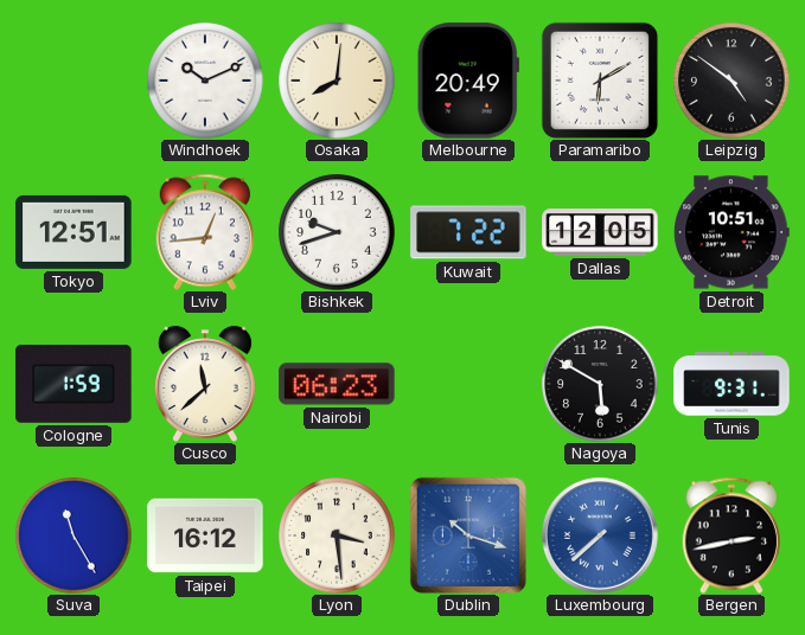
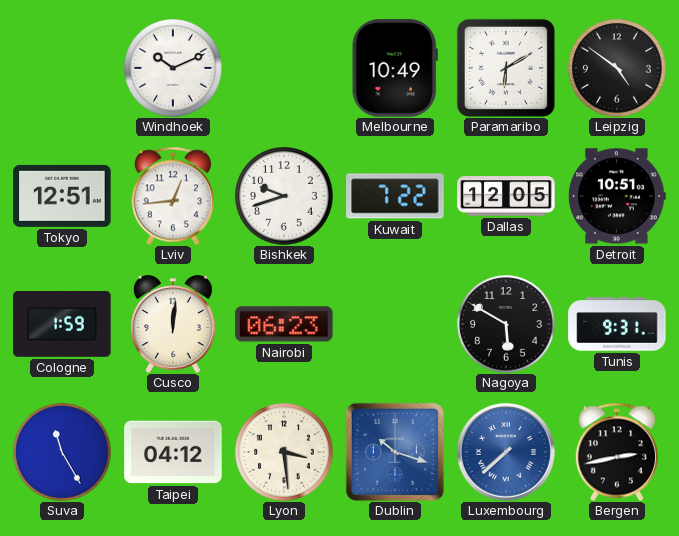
Osaka: 8:01 -> none (337, 81)
Melbourne: 20:49 -> 10:49 (395, 68)
Cusco: 11:38 -> 12:01 (173, 324)
Taipei: 16:12 -> 04:12 (173, 452)
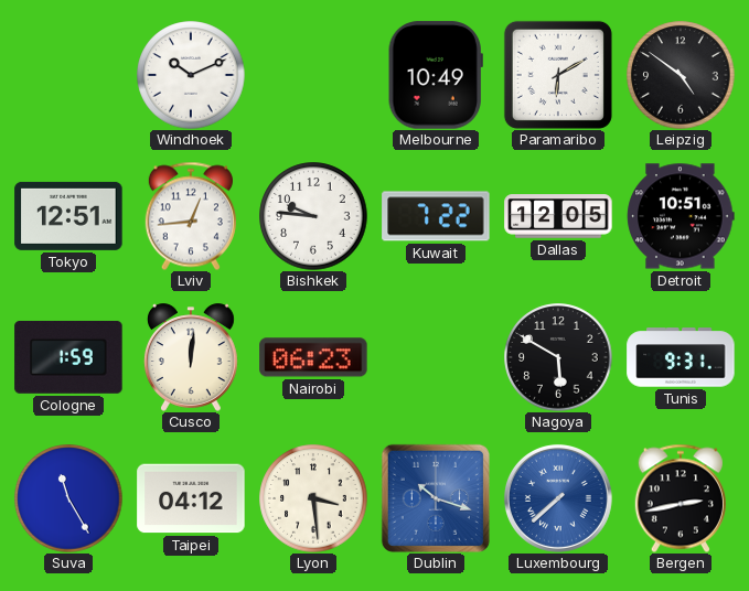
Bishkek: 9:42 -> 9:46 (313, 216)
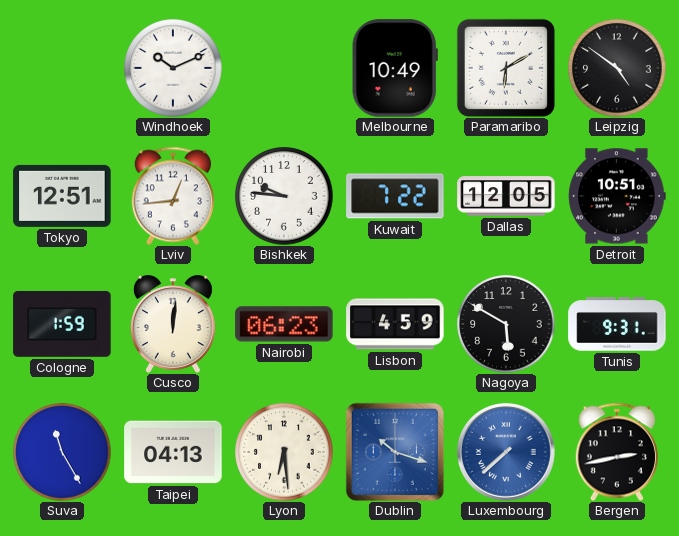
Lisbon: none -> 4:59 (395, 324)
Taipei: 04:12 -> 04:13 (173, 452)
Lyon: 3:29 -> 6:29 (284, 452)
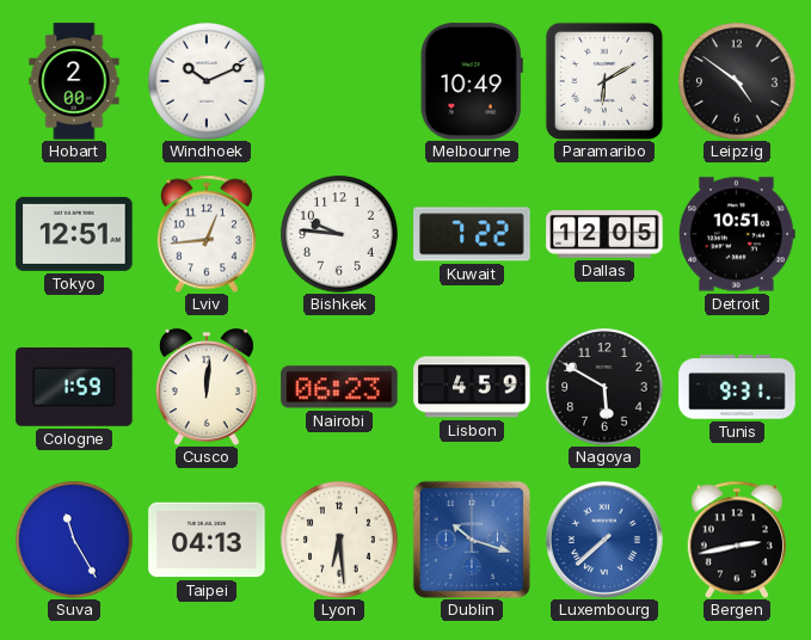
Hobart: none -> 2:00 (74, 81)
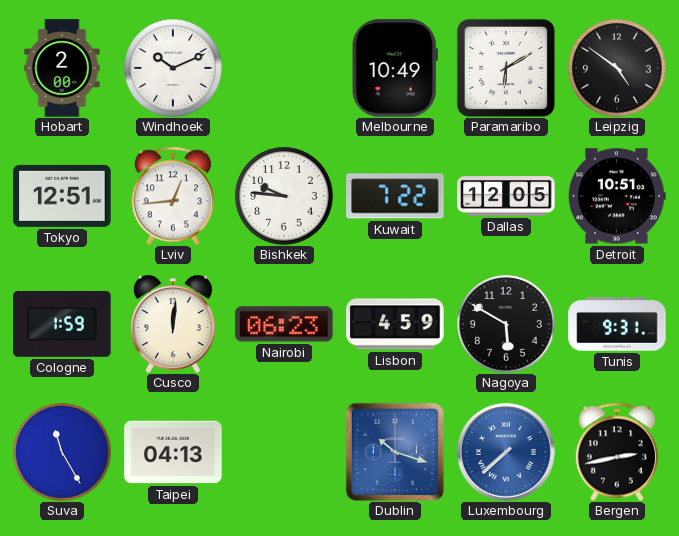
Lyon: 6:29 -> none (339, 540)
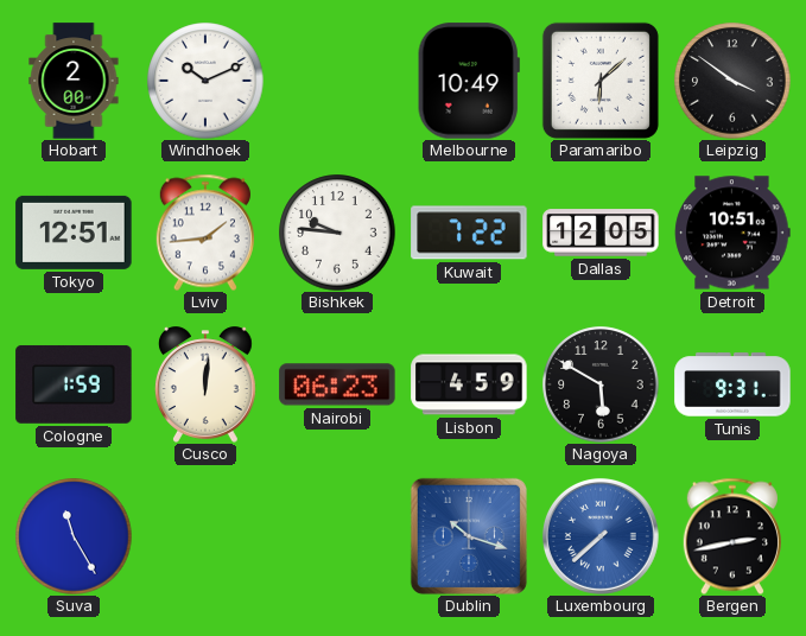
Paramaribo: 6:10 -> 6:08 (601, 81)
Leipzig: 4:51 -> 3:51 (732, 81)
Lviv: 12:44 -> 1:44 (205, 233)
Taipei: 04:13 -> none (173, 452)
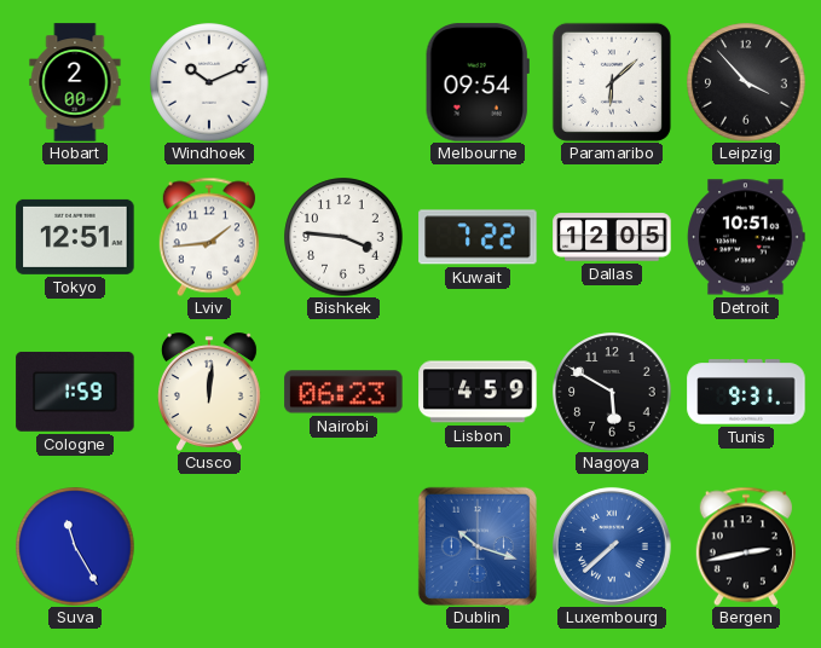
Melbourne: 10:49 -> 09:54 (478, 82)
Leipzig: 3:51 -> 3:53 (746, 82)
Bishkek: 9:46 -> 3:46 (343, 237)
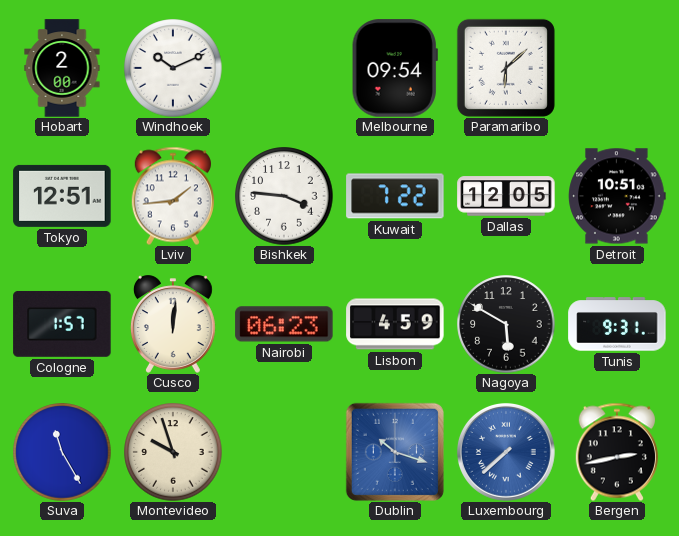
Leipzig: 3:53 -> none (746, 82)
Cologne: 1:59 -> 1:57 (62, 324)
Montevideo: none -> 9:57 (173, 452)
